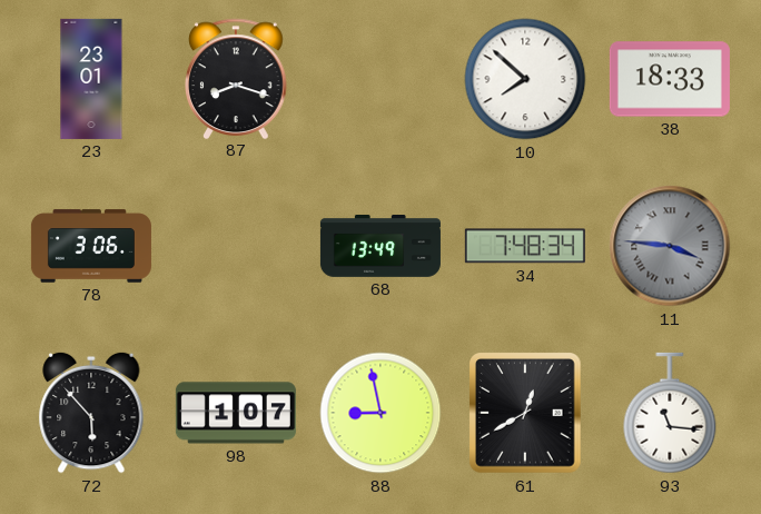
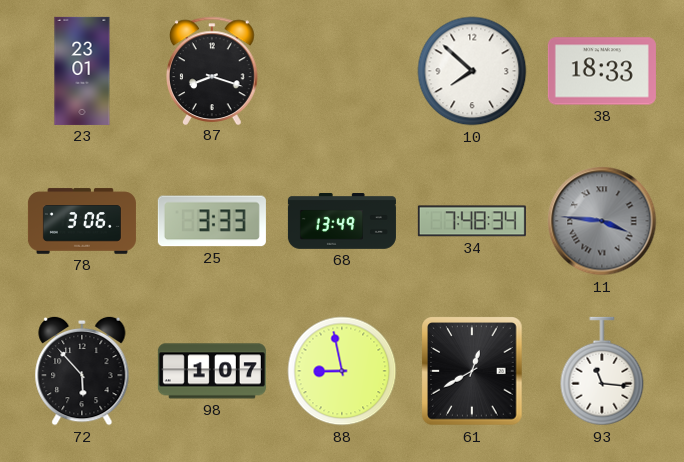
25: none -> 3:33 (212, 221)
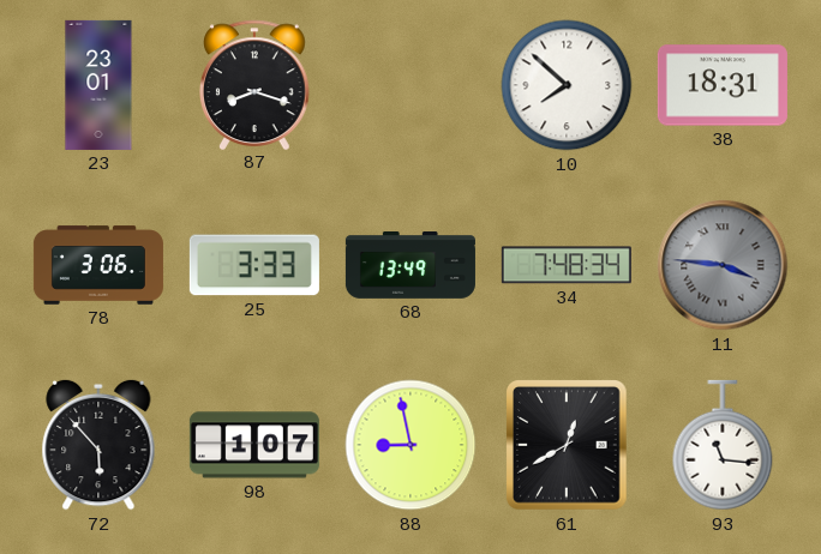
38: 18:33 -> 18:31 (723, 85)
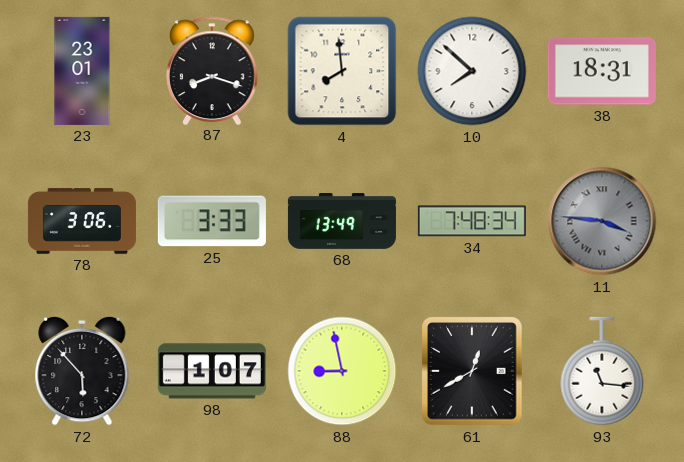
4: none -> 7:59 (342, 71)
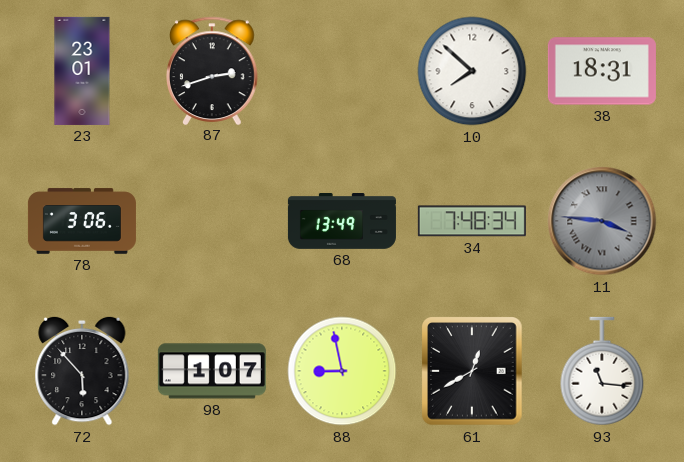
87: 8:18 -> 2:42 (213, 70)
4: 7:59 -> none (342, 71)
25: 3:33 -> none (212, 221)
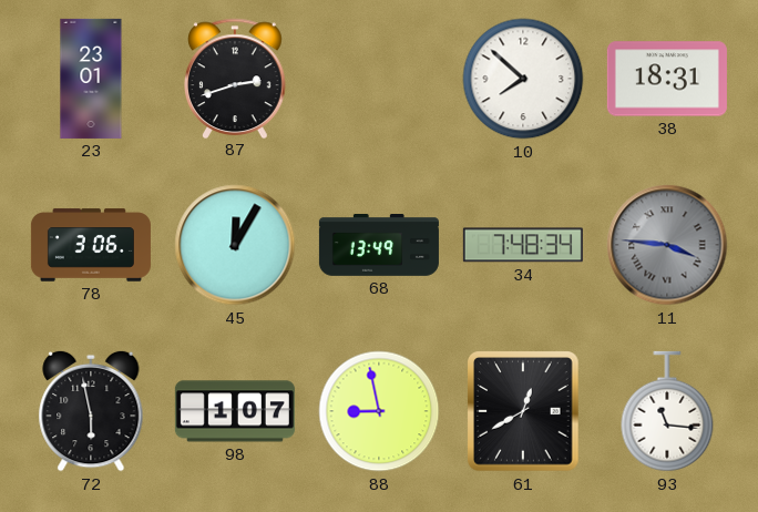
45: none -> 12:05 (235, 245)
72: 5:53 -> 5:58 (91, 411)
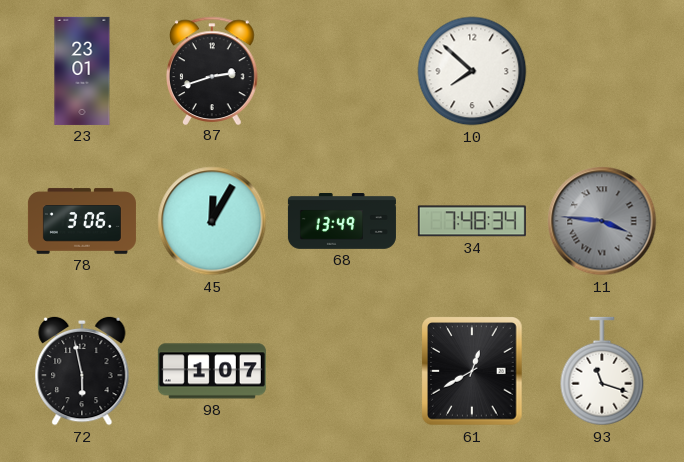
38: 18:31 -> none (667, 79)
88: 8:58 -> none (379, 411)
93: 11:16 -> 11:18 (602, 371)
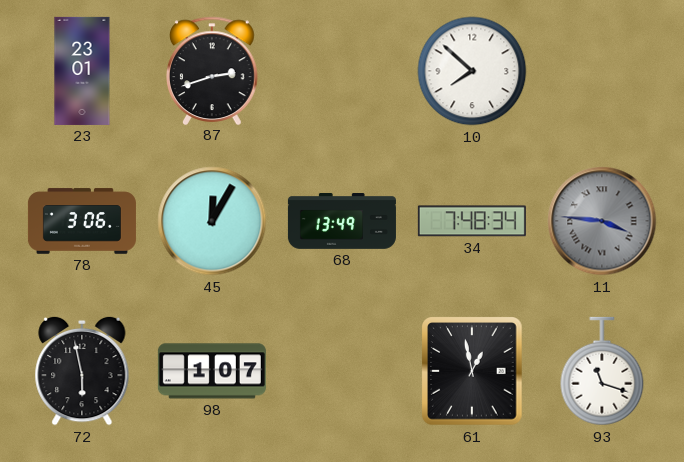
61: 12:40 -> 12:58 (472, 371)
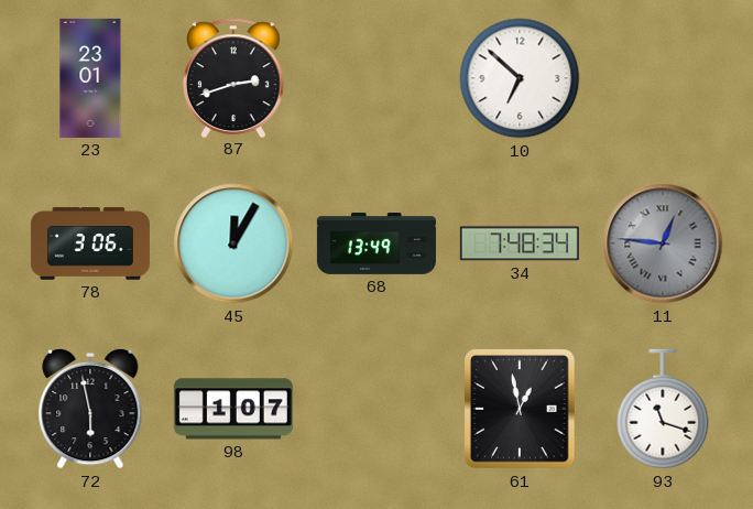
10: 7:52 -> 6:52 (520, 78)
11: 3:46 -> 12:46 (663, 243)
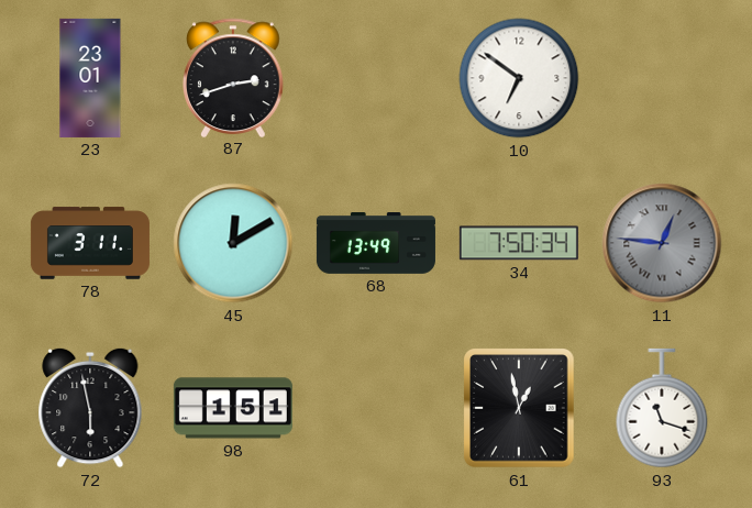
10: 6:52 -> 6:51 (519, 78)
78: 3:06 -> 3:11 (90, 243)
45: 12:05 -> 12:10 (233, 243)
34: 7:48 -> 7:50 (519, 243)
98: 1:07 -> 1:51 (233, 408)
